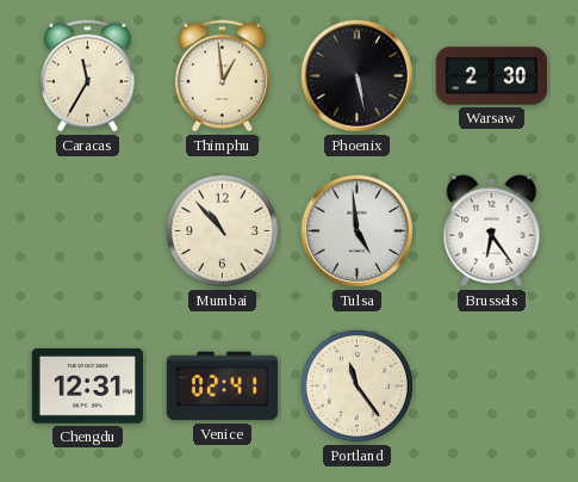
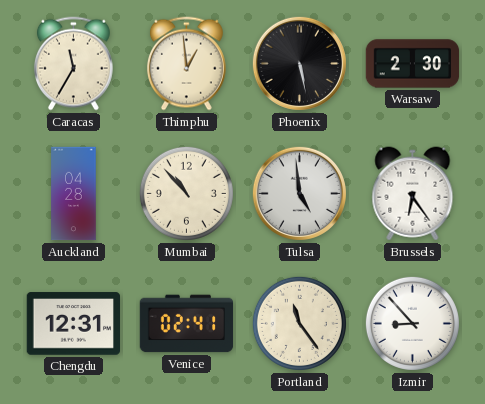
Auckland: none -> 04:28 (74, 194)
Izmir: none -> 8:53 (412, 323)
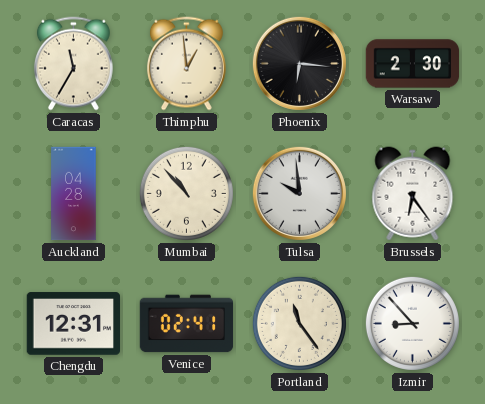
Phoenix: 5:28 -> 6:16 (299, 63)
Tulsa: 4:59 -> 9:59 (299, 193)
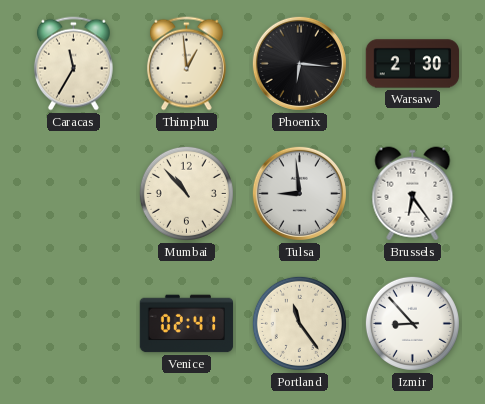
Auckland: 04:28 -> none (74, 194)
Tulsa: 9:59 -> 8:59 (299, 193)
Chengdu: 12:31 -> none (73, 324)
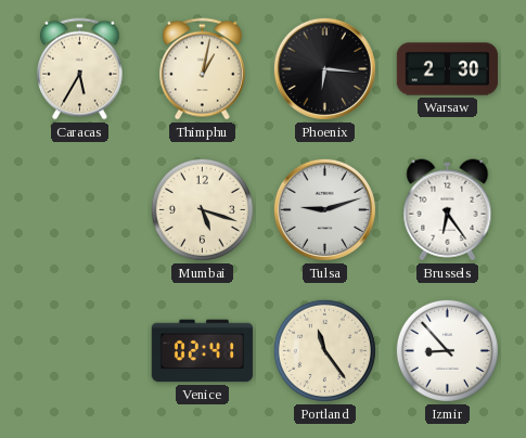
Caracas: 11:35 -> 5:35 (79, 69)
Thimphu: 12:59 -> 1:02 (202, 69)
Mumbai: 10:53 -> 5:18 (202, 209)
Tulsa: 8:59 -> 9:12 (324, 209)
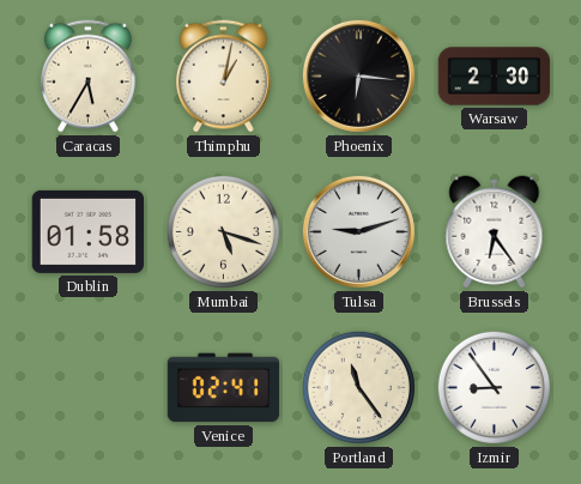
Dublin: none -> 01:58 (89, 231)
Izmir: 8:53 -> 8:54 (494, 387)
